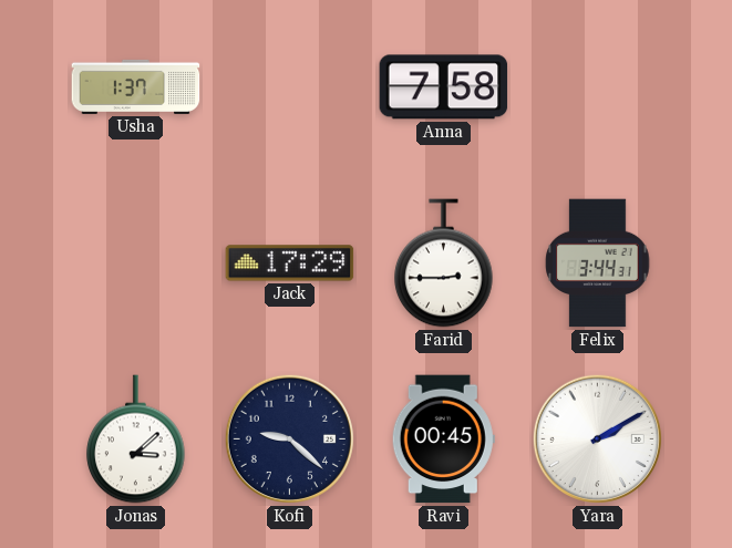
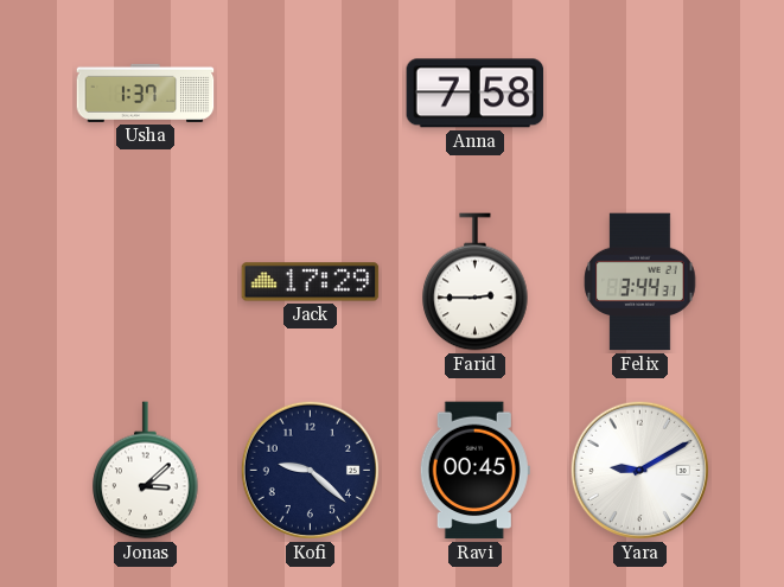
Yara: 2:10 -> 9:10 (639, 470)
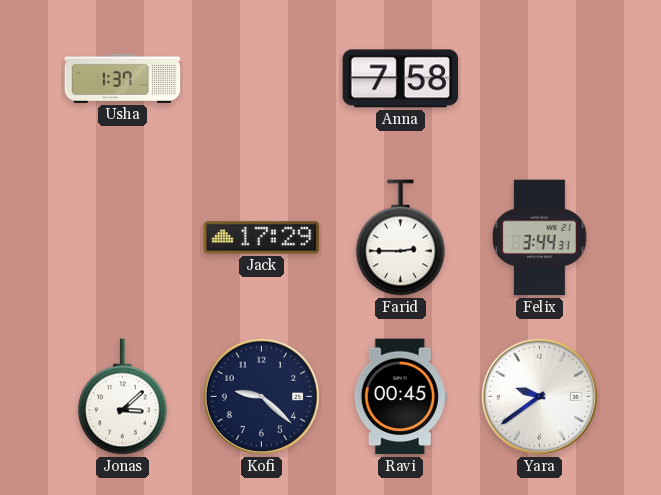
Yara: 9:10 -> 9:39 (539, 396)
